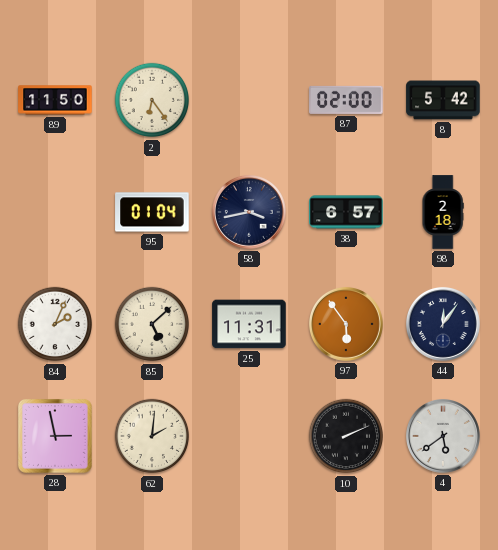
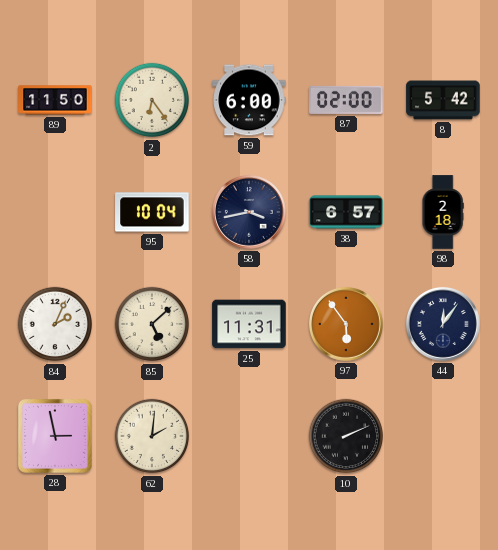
59: none -> 6:00 (249, 100)
95: 01:04 -> 10:04 (152, 212)
4: 5:39 -> none (443, 436)
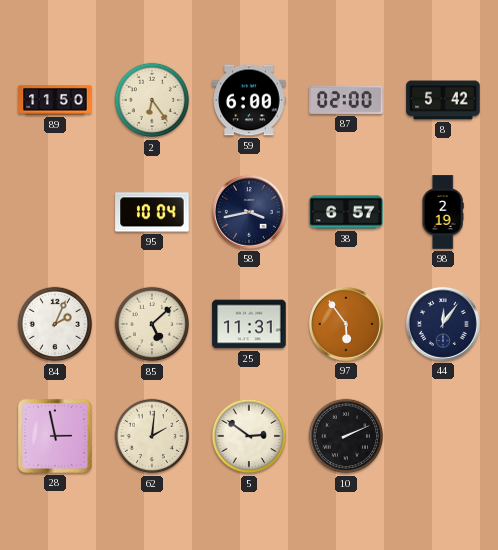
98: 2:18 -> 2:19 (443, 212)
5: none -> 2:51 (249, 436)
